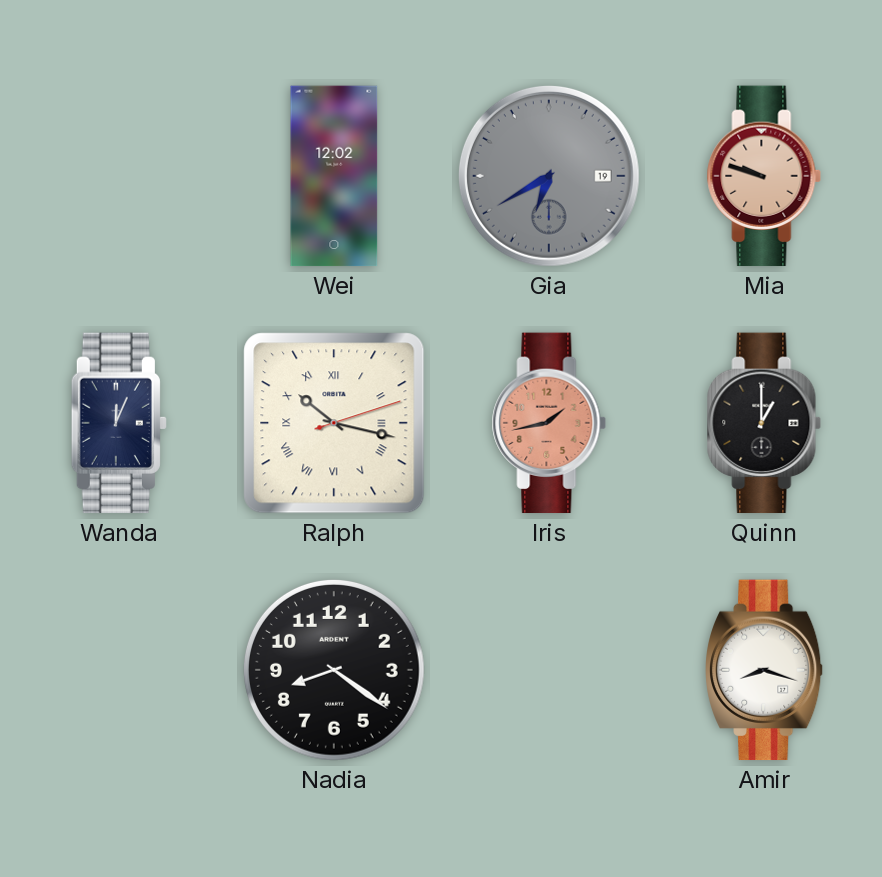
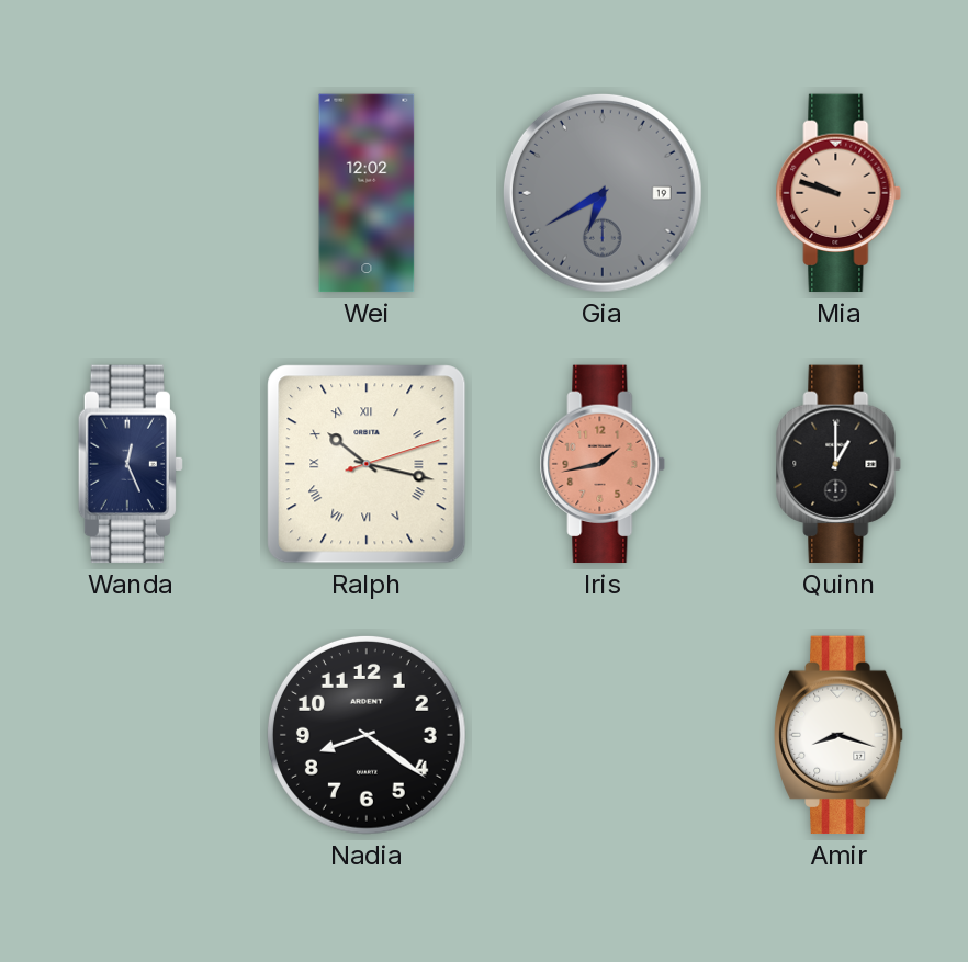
Wanda: 12:04 -> 12:26 (131, 464)
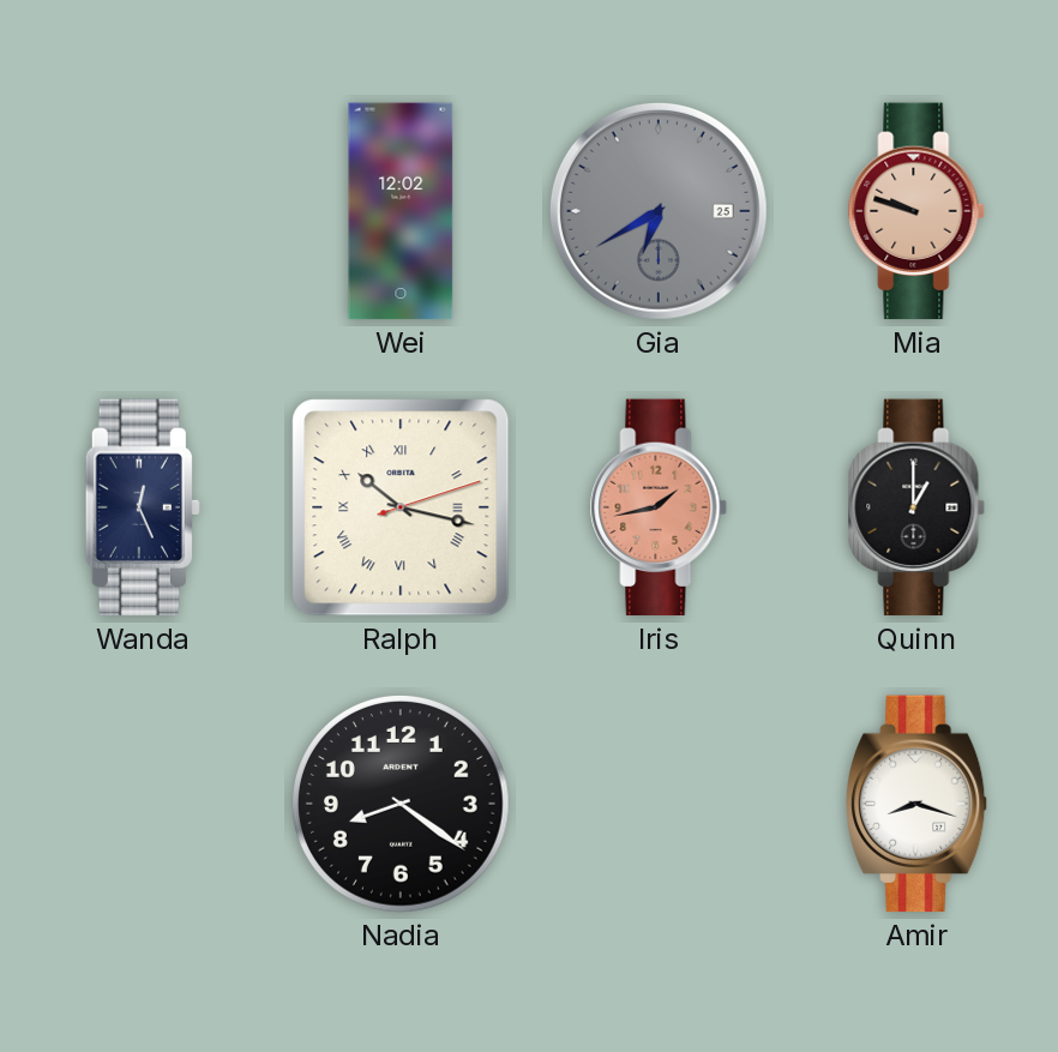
Gia date: 19 -> 25 (659, 211)
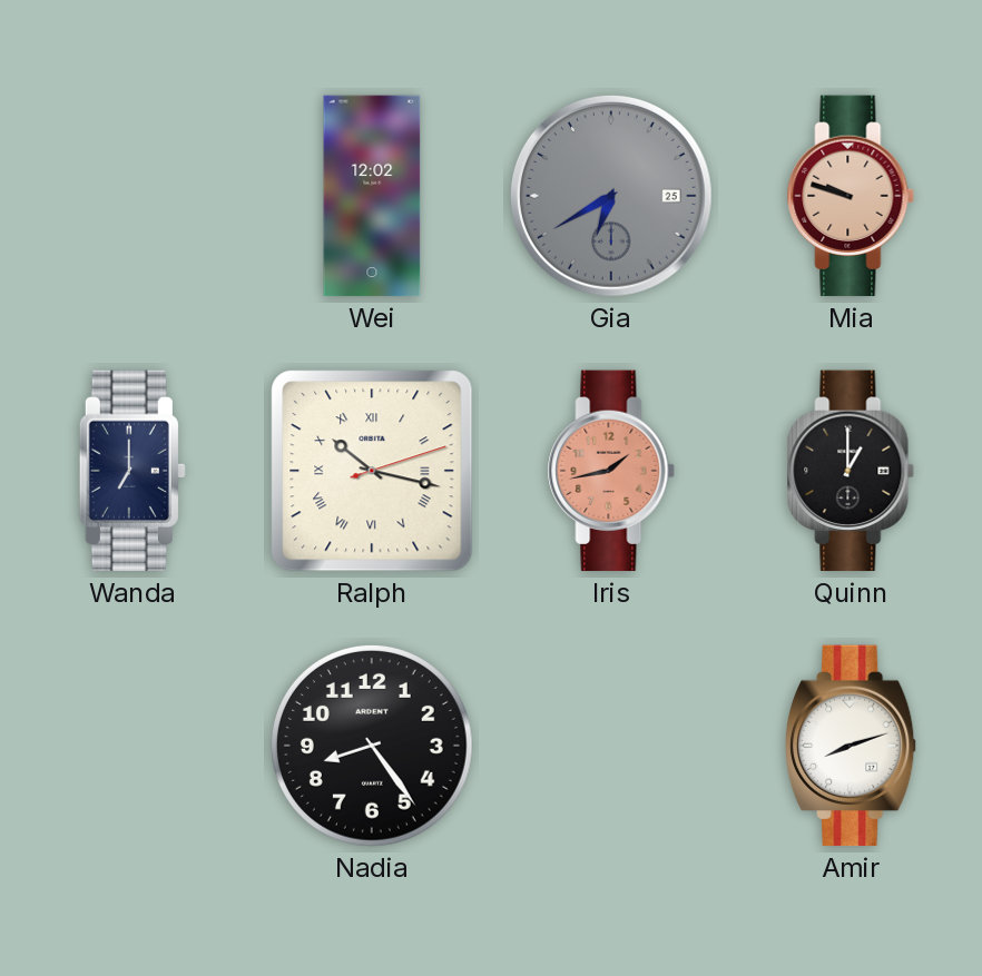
Wanda: 12:26 -> 7:00 (132, 471)
Nadia: 8:21 -> 8:24 (372, 746)
Amir: 8:18 -> 8:12 (851, 746)
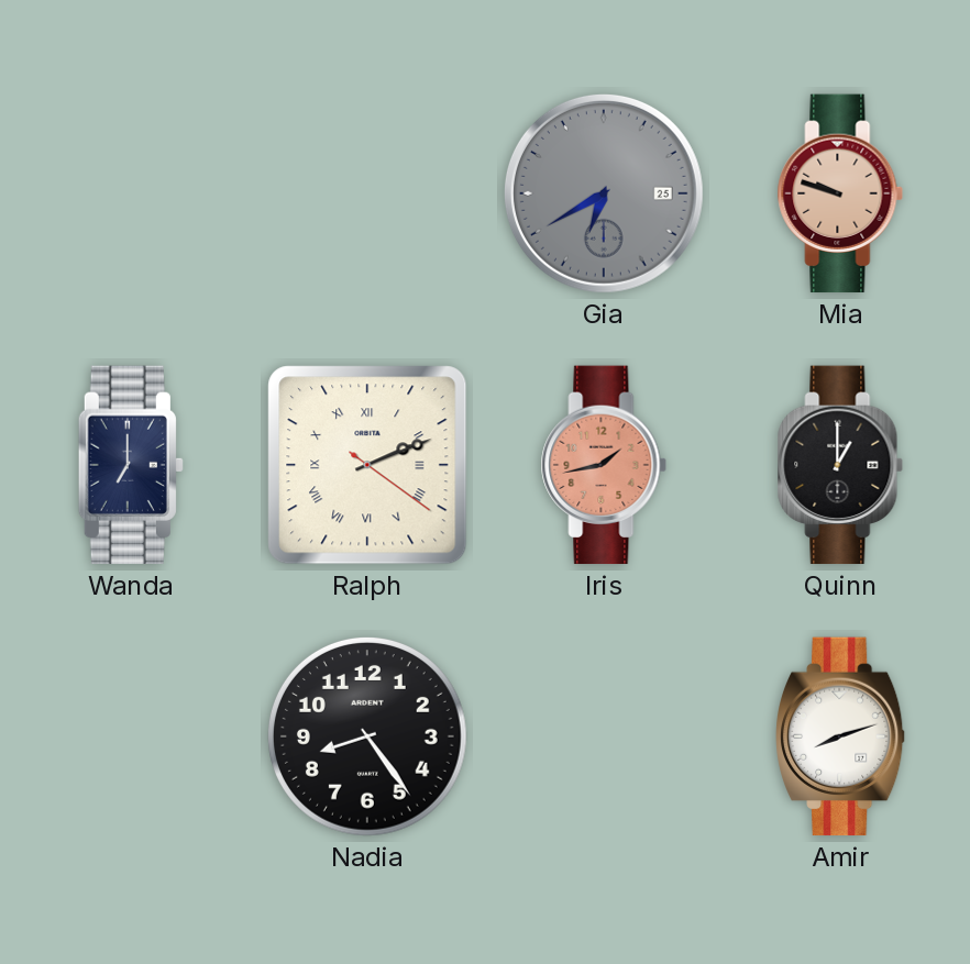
Wei: 12:02 -> none (372, 196)
Ralph: 10:17 -> 2:11 (367, 465)
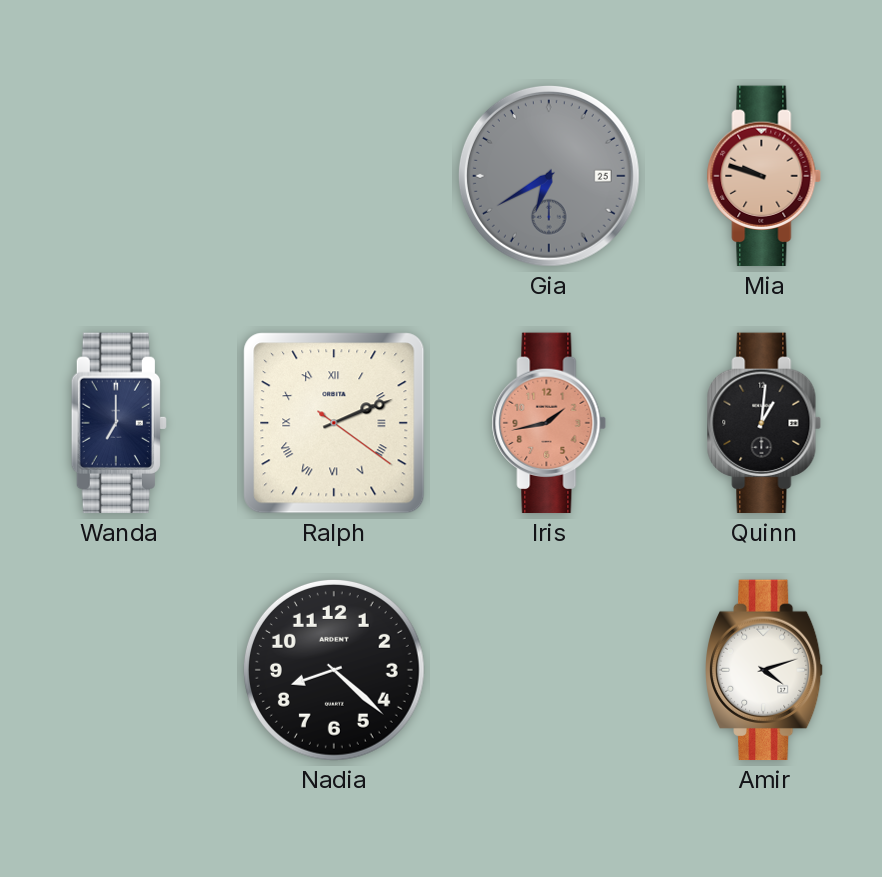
Quinn: 1:00 -> 1:01 (764, 423)
Nadia: 8:24 -> 8:22 (334, 670)
Amir: 8:12 -> 4:12 (764, 670)
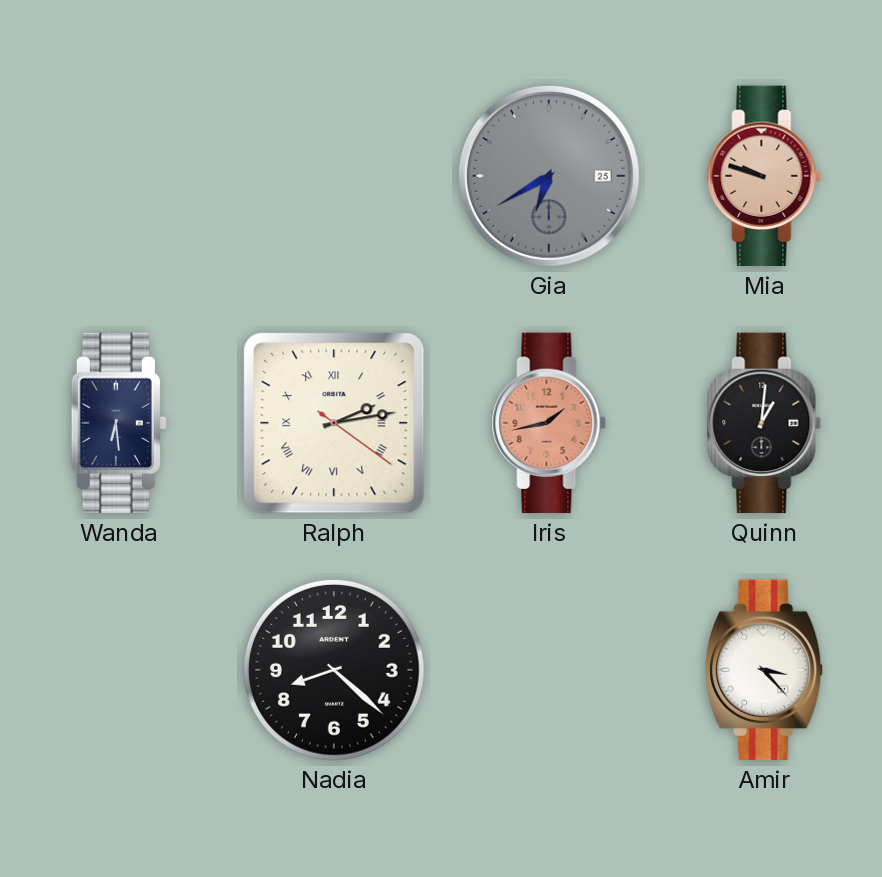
Wanda: 7:00 -> 6:29 (119, 423)
Ralph: 2:11 -> 2:13 (334, 423)
Amir: 4:12 -> 3:23 (764, 670)
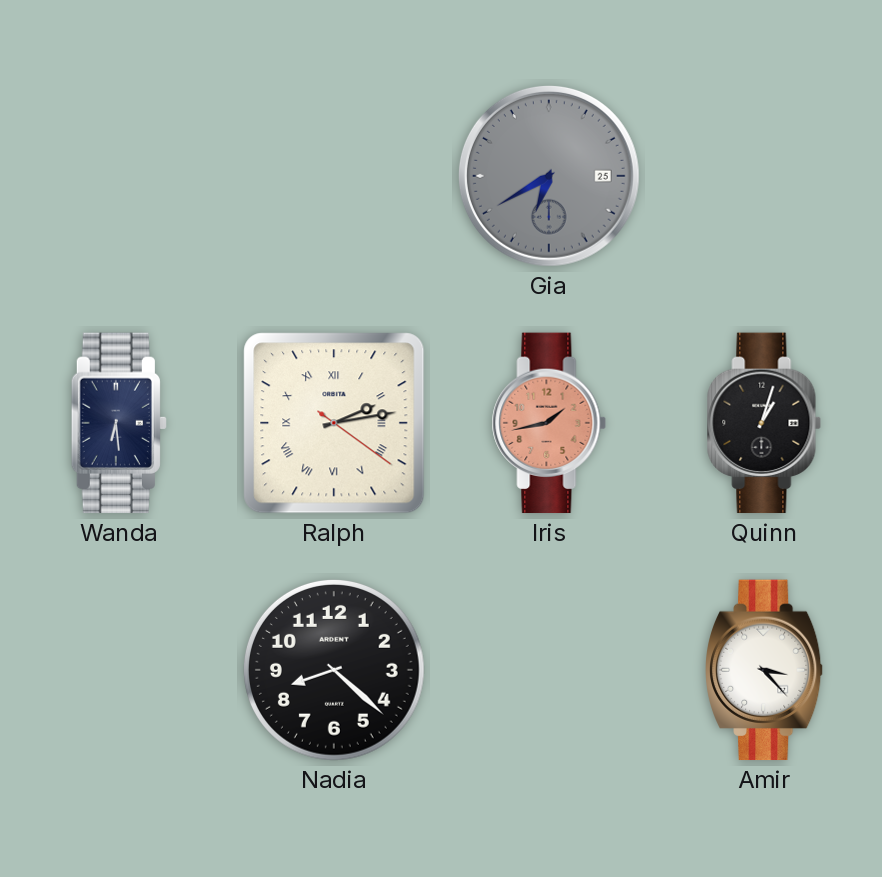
Mia: 9:48 -> none (764, 176)
Quinn: 1:01 -> 1:03 (764, 423)
